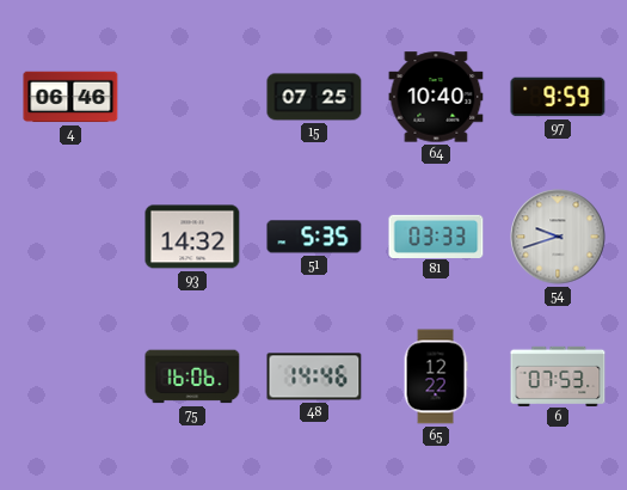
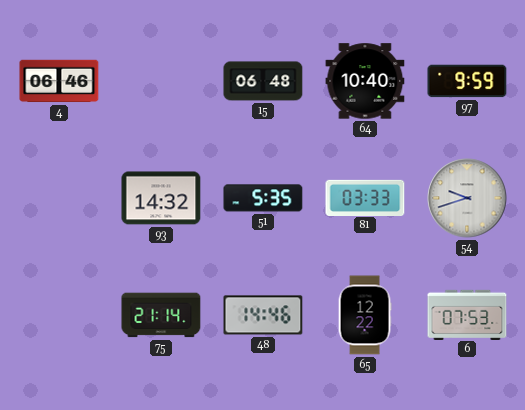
15: 07:25 -> 06:48 (263, 81)
75: 16:06 -> 21:14 (161, 315)
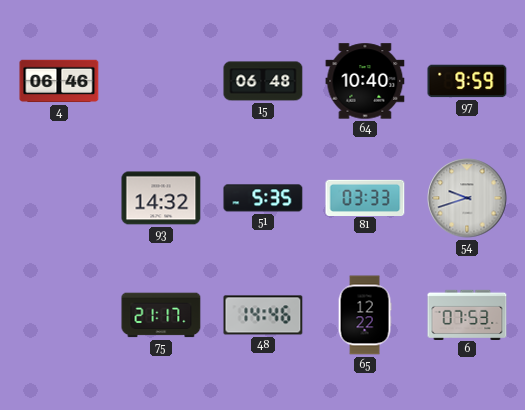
75: 21:14 -> 21:17 (161, 315)
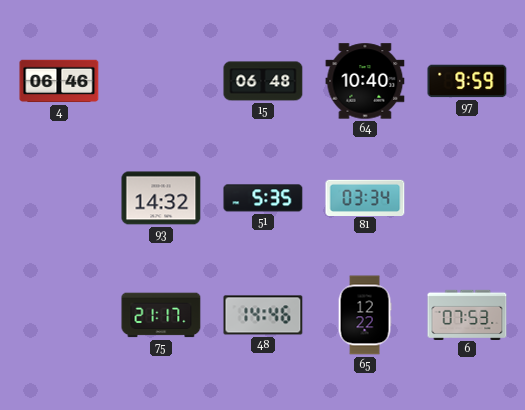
81: 03:33 -> 03:34 (365, 197)
54: 9:42 -> none (467, 198)
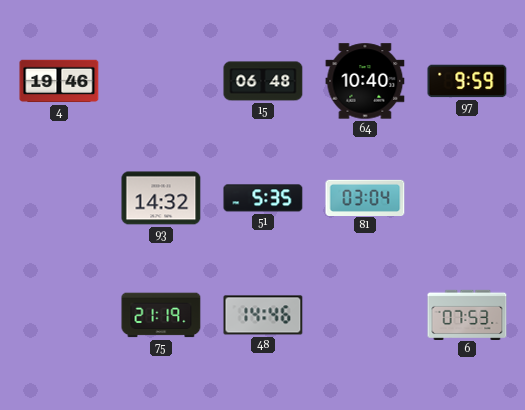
4: 06:46 -> 19:46 (59, 81)
81: 03:34 -> 03:04 (365, 197)
75: 21:17 -> 21:19 (161, 315)
65: 12:22 -> none (365, 315)
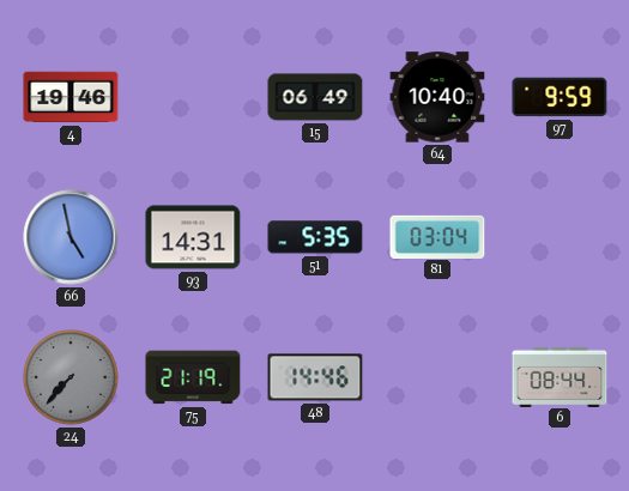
15: 06:48 -> 06:49 (315, 97)
66: none -> 4:58 (71, 237)
93: 14:32 -> 14:31 (193, 237)
24: none -> 7:37 (71, 377)
6: 07:53 -> 08:44 (560, 376)
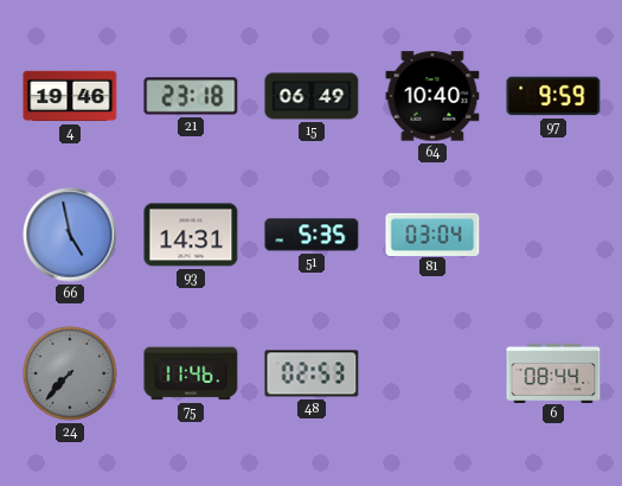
21: none -> 23:18 (191, 96)
75: 21:19 -> 11:46 (191, 373)
48: 14:46 -> 02:53 (312, 373)
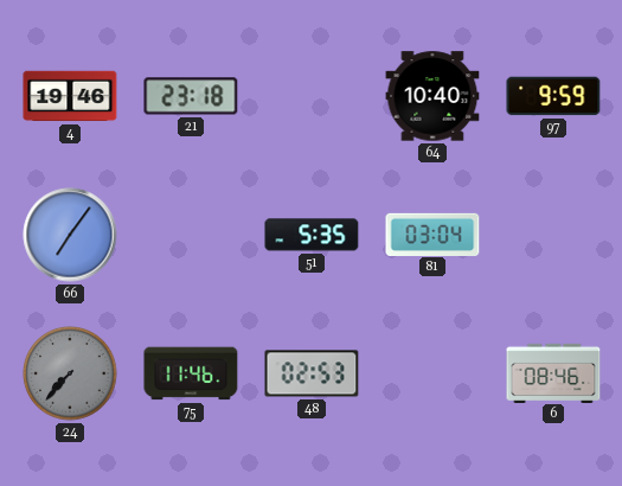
15: 06:49 -> none (312, 96)
66: 4:58 -> 7:06 (70, 235)
93: 14:31 -> none (191, 235)
6: 08:44 -> 08:46 (553, 372)
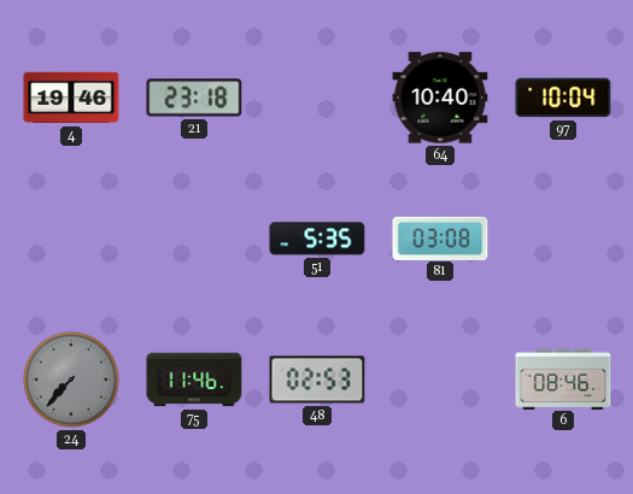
97: 9:59 -> 10:04 (563, 98)
66: 7:06 -> none (70, 235)
81: 03:04 -> 03:08 (440, 237)
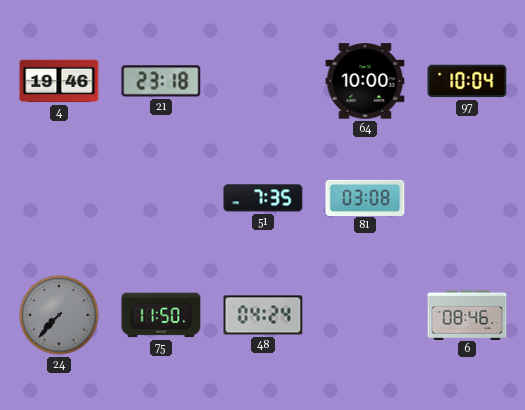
64: 10:40 -> 10:00 (365, 81)
51: 5:35 -> 7:35 (263, 198)
75: 11:46 -> 11:50 (161, 315)
48: 02:53 -> 04:24 (263, 315)
